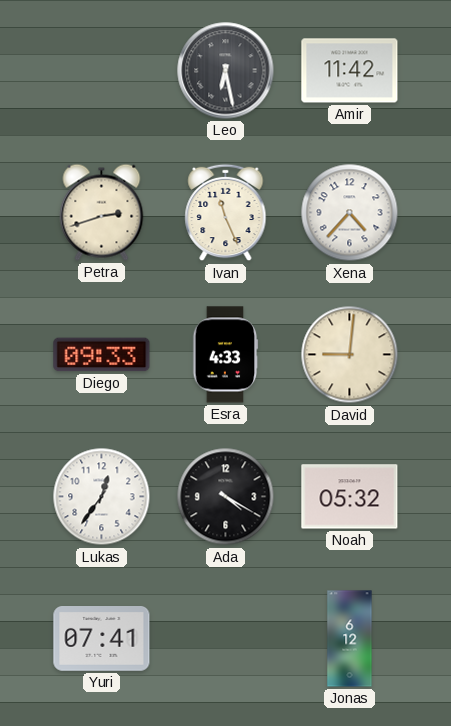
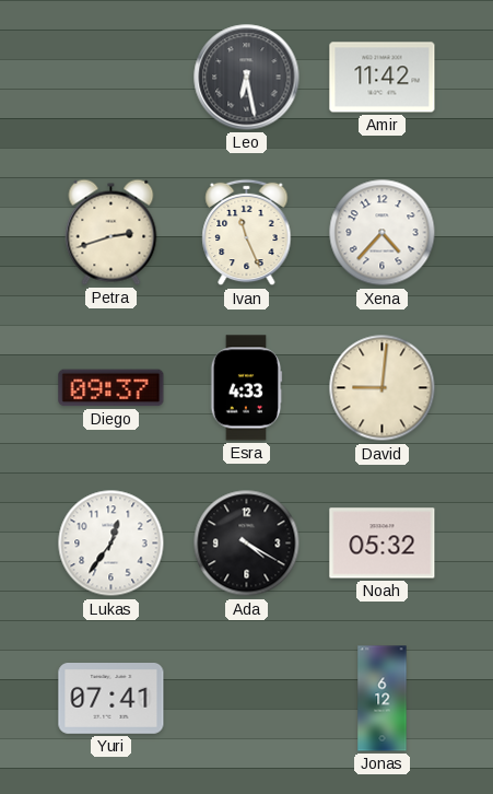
Diego: 09:33 -> 09:37 (111, 388)
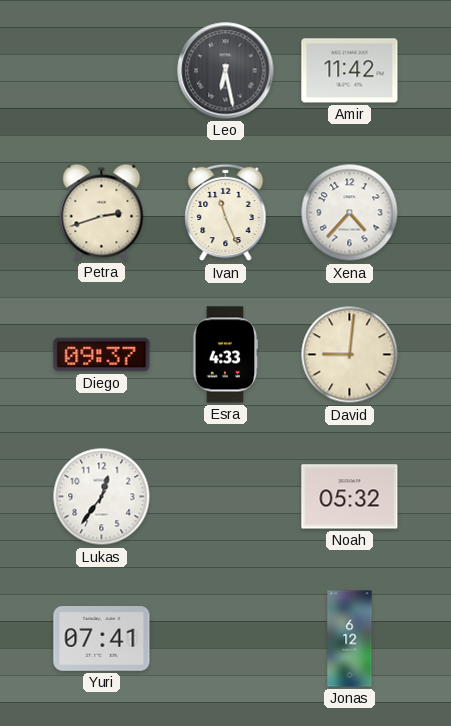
Ada: 4:20 -> none (247, 544)
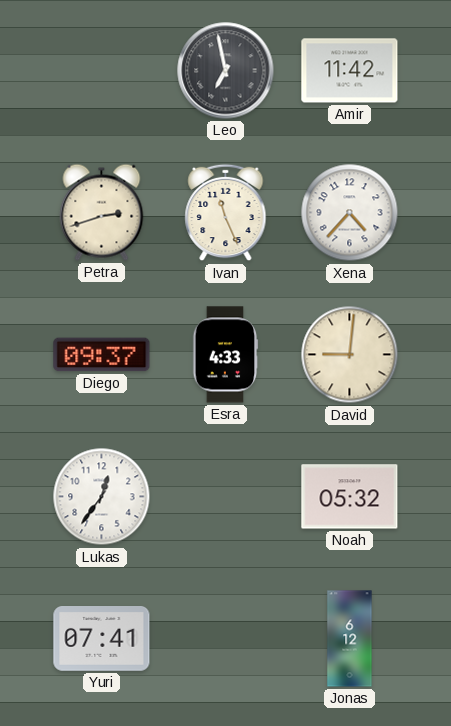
Leo: 6:28 -> 6:58 (226, 71)
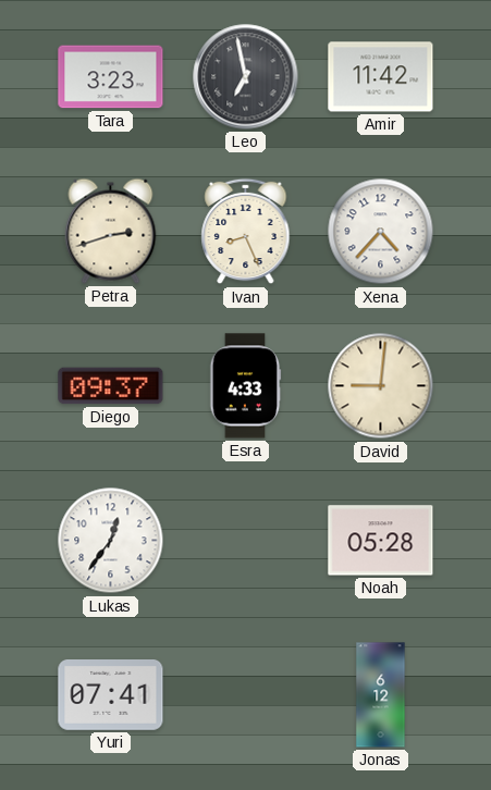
Tara: none -> 3:23 (111, 77)
Ivan: 11:26 -> 8:26 (246, 232)
Noah: 05:32 -> 05:28 (381, 541)
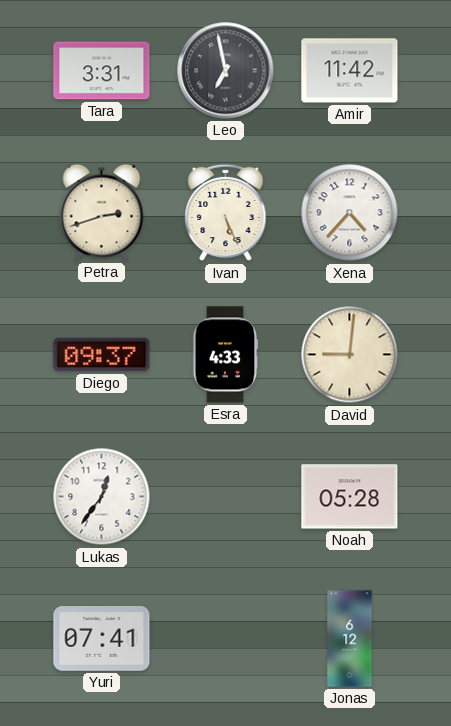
Tara: 3:23 -> 3:31 (102, 71)
Ivan: 8:26 -> 5:26 (226, 213)
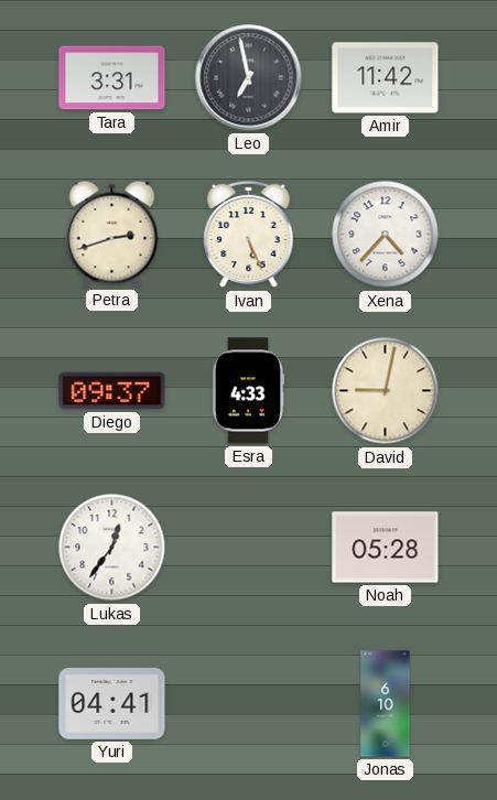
David: 9:01 -> 9:02 (386, 391)
Yuri: 07:41 -> 04:41 (112, 704)
Jonas: 6:12 -> 6:10 (386, 704)
